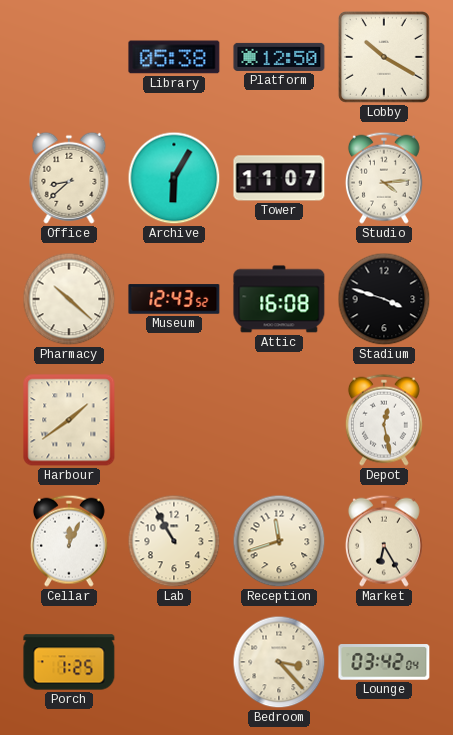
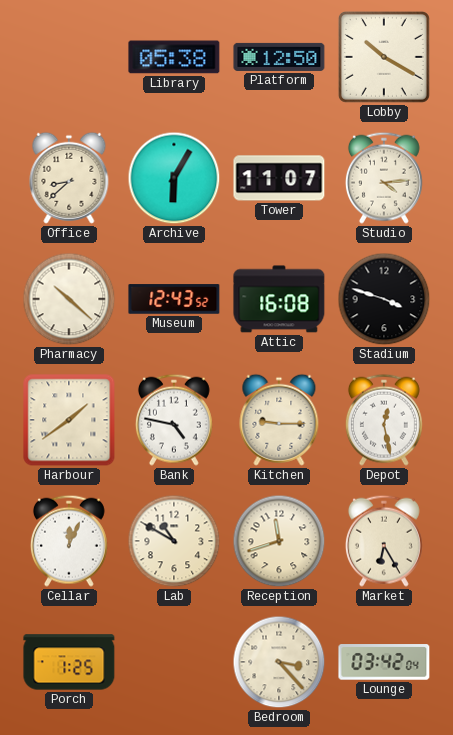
Bank: none -> 4:47 (174, 420)
Kitchen: none -> 9:15 (279, 420)
Lab: 10:55 -> 10:50 (174, 541)
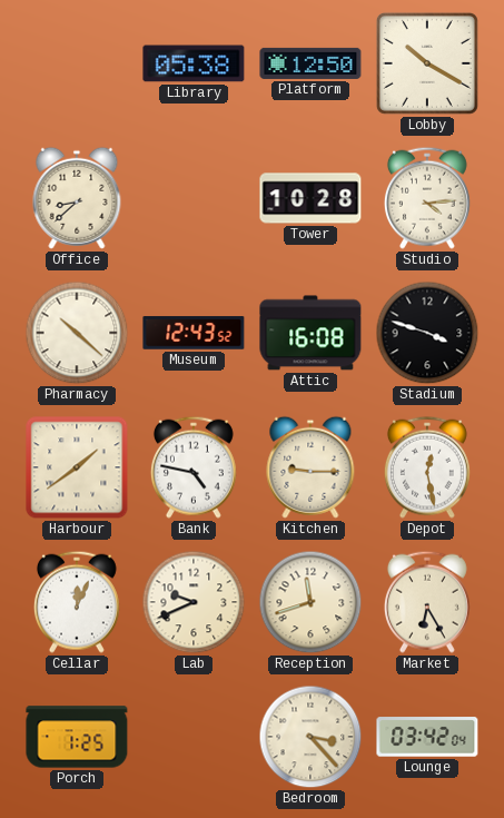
Archive: 6:05 -> none (174, 178)
Tower: 11:07 -> 10:28 (310, 198)
Lab: 10:50 -> 9:41 (194, 602)
